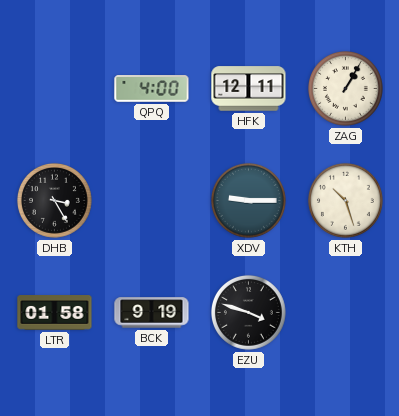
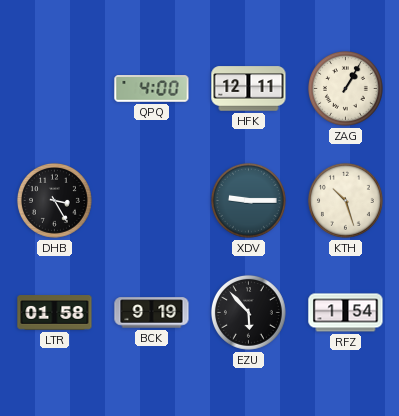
EZU: 3:48 -> 5:53 (248, 312)
RFZ: none -> 1:54 (346, 313)
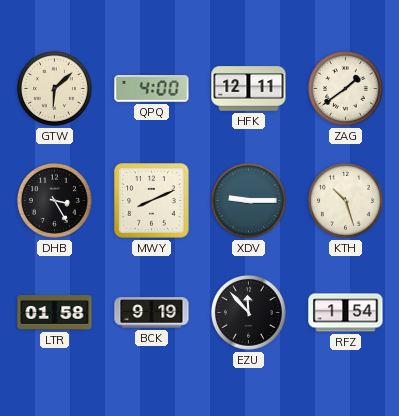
GTW: none -> 6:08 (54, 88)
ZAG: 1:05 -> 1:39 (345, 88)
MWY: none -> 8:11 (152, 201)
EZU: 5:53 -> 11:53 (248, 312)
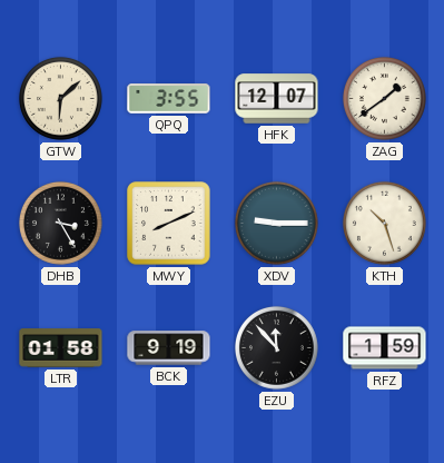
QPQ: 4:00 -> 3:55 (169, 99)
HFK: 12:11 -> 12:07 (277, 99)
RFZ: 1:54 -> 1:59 (385, 348)
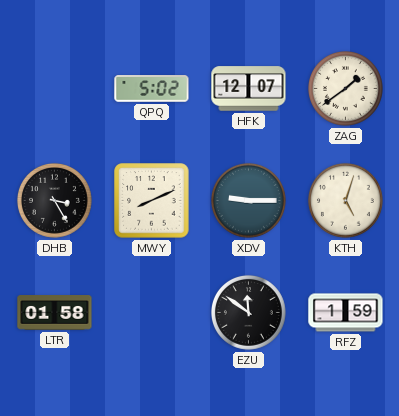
GTW: 6:08 -> none (60, 98)
QPQ: 3:55 -> 5:02 (152, 89)
KTH: 10:27 -> 5:03 (345, 200)
BCK: 9:19 -> none (169, 348)
EZU: 11:53 -> 11:51 (248, 312)
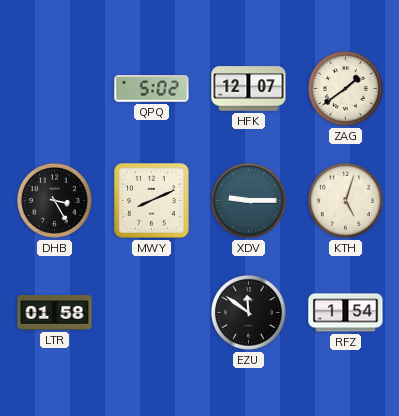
RFZ: 1:59 -> 1:54 (346, 313)
